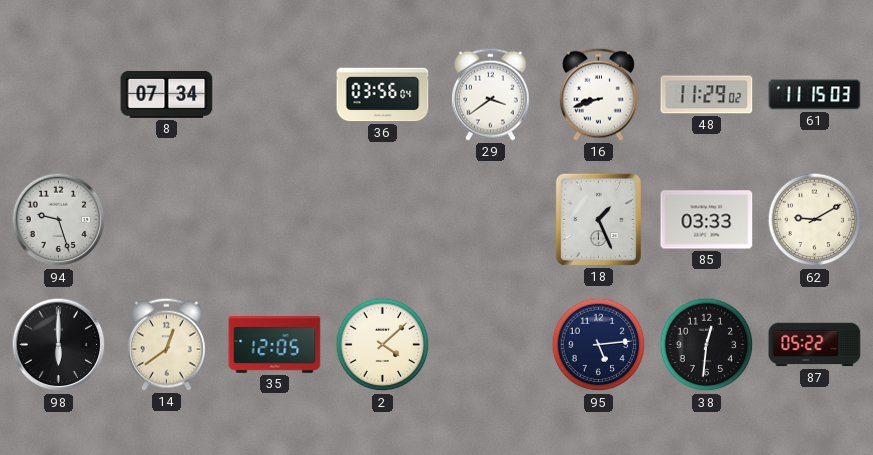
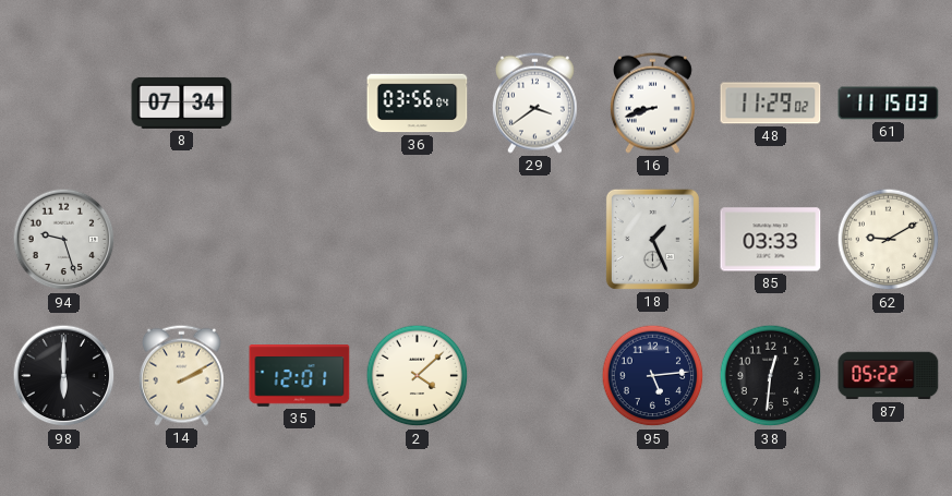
14: 12:39 -> 2:10 (181, 375)
35: 12:05 -> 12:01 (300, 376)
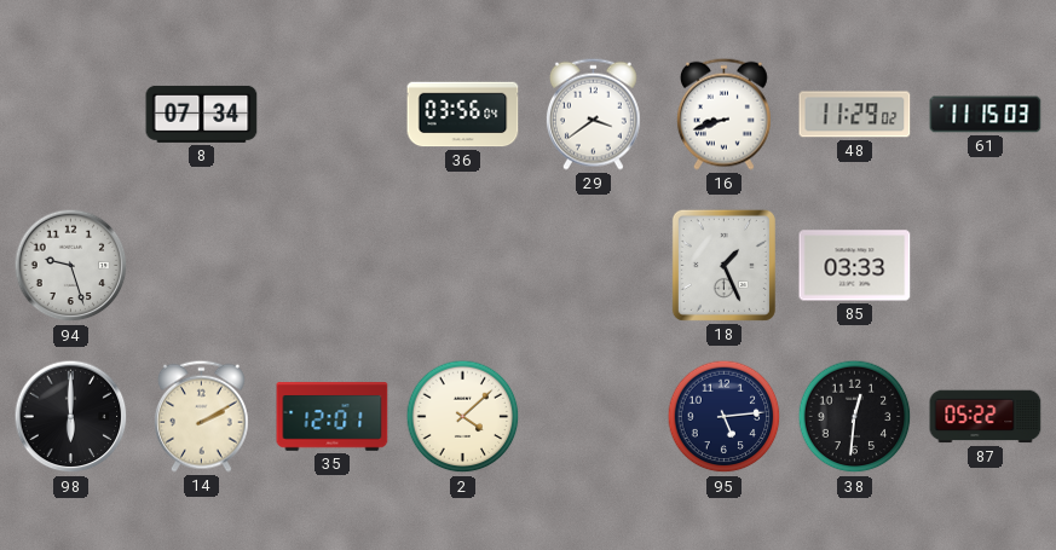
62: 9:10 -> none (889, 240)
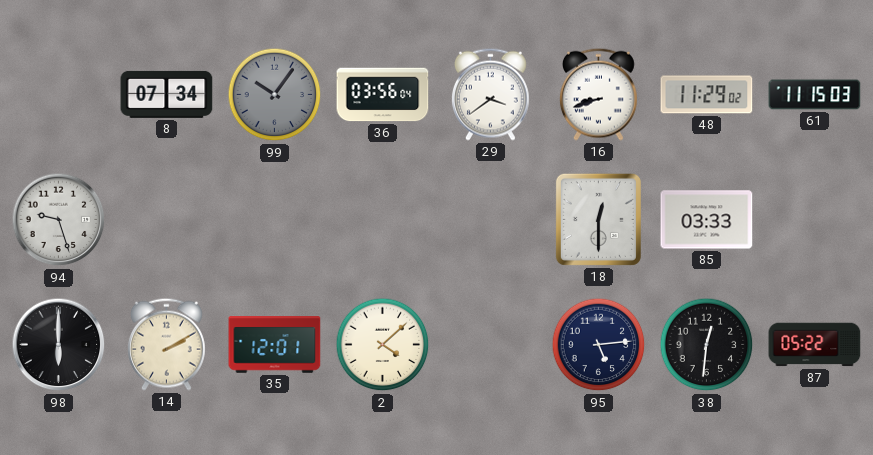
99: none -> 10:06 (275, 95)
18: 1:26 -> 12:30 (598, 219)
